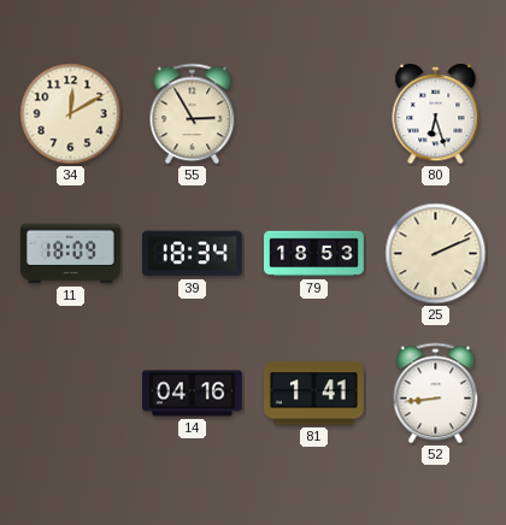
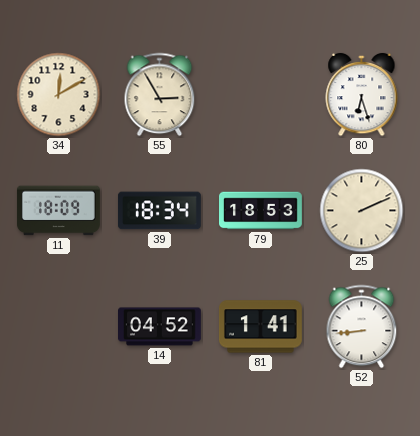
14: 04:16 -> 04:52 (160, 327)
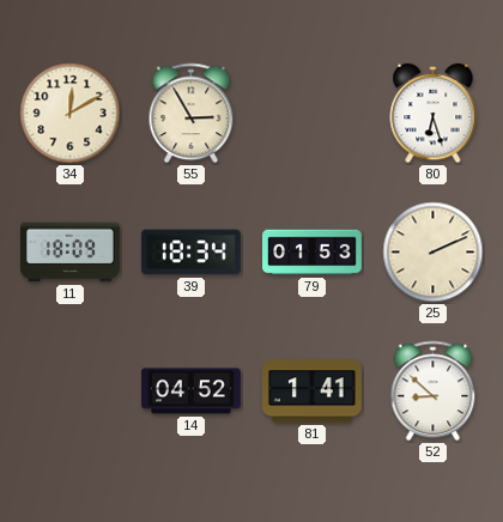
79: 18:53 -> 01:53 (313, 253)
52: 8:44 -> 8:52 (434, 391)
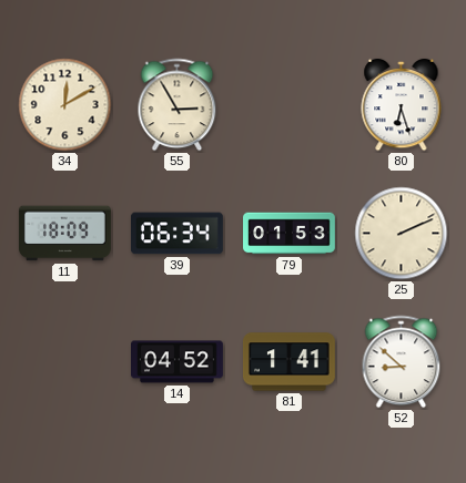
39: 18:34 -> 06:34 (176, 234)
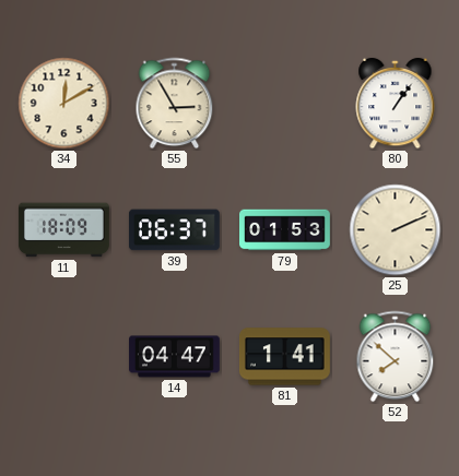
80: 6:27 -> 1:06 (396, 104)
39: 06:34 -> 06:37 (174, 230)
14: 04:52 -> 04:47 (175, 357)
52: 8:52 -> 7:52 (396, 357)
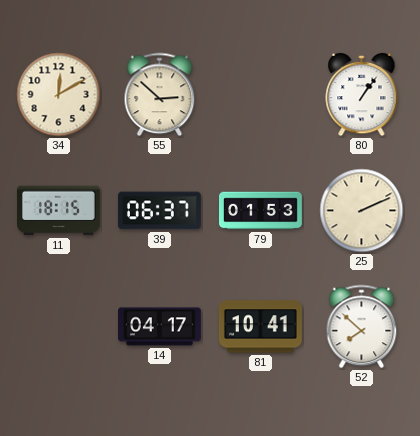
55: 2:55 -> 2:52 (160, 95)
11: 18:09 -> 18:15 (58, 211)
14: 04:47 -> 04:17 (160, 327)
81: 1:41 -> 10:41 (260, 327)
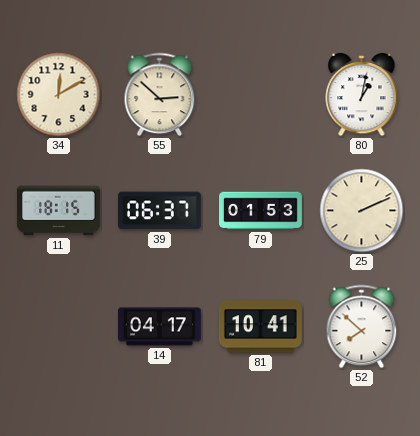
80: 1:06 -> 1:02 (362, 95)
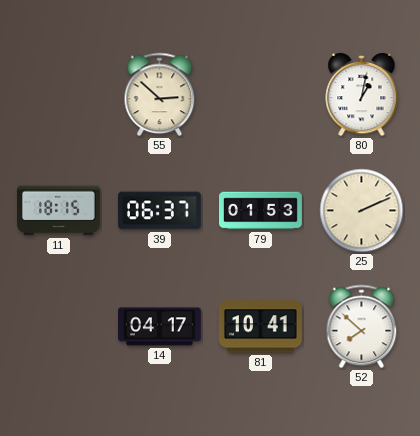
34: 12:10 -> none (59, 95)
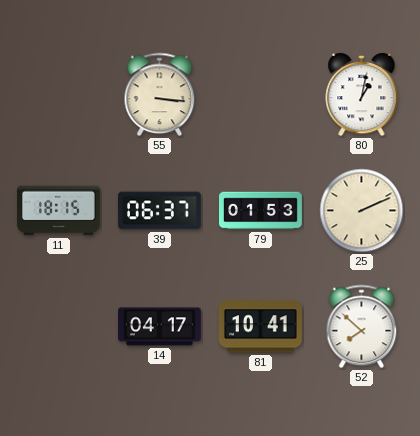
55: 2:52 -> 3:16 (160, 95)
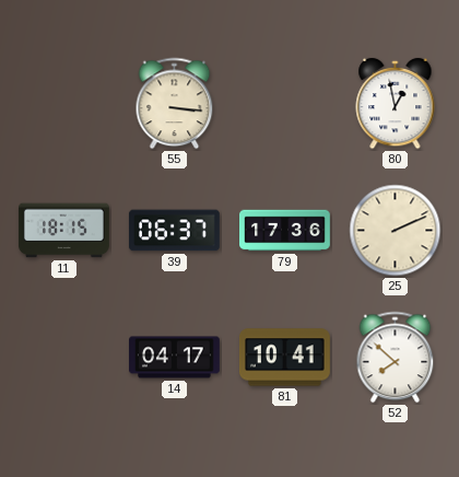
80: 1:02 -> 12:58 (396, 104)
79: 01:53 -> 17:36 (285, 231)
